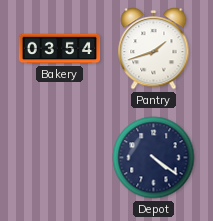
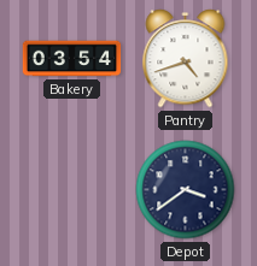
Pantry: 1:42 -> 4:42 (186, 59)
Depot: 4:21 -> 3:39 (186, 190)
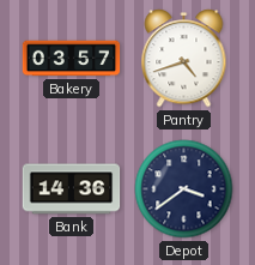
Bakery: 03:54 -> 03:57 (72, 59)
Bank: none -> 14:36 (72, 189)
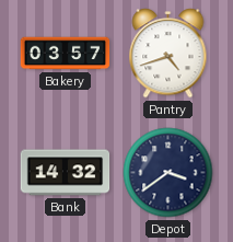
Bank: 14:36 -> 14:32 (66, 173)
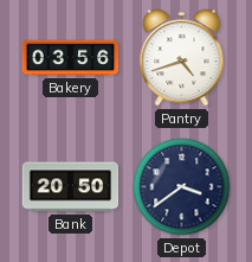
Bakery: 03:57 -> 03:56 (71, 58)
Bank: 14:32 -> 20:50 (71, 187)
